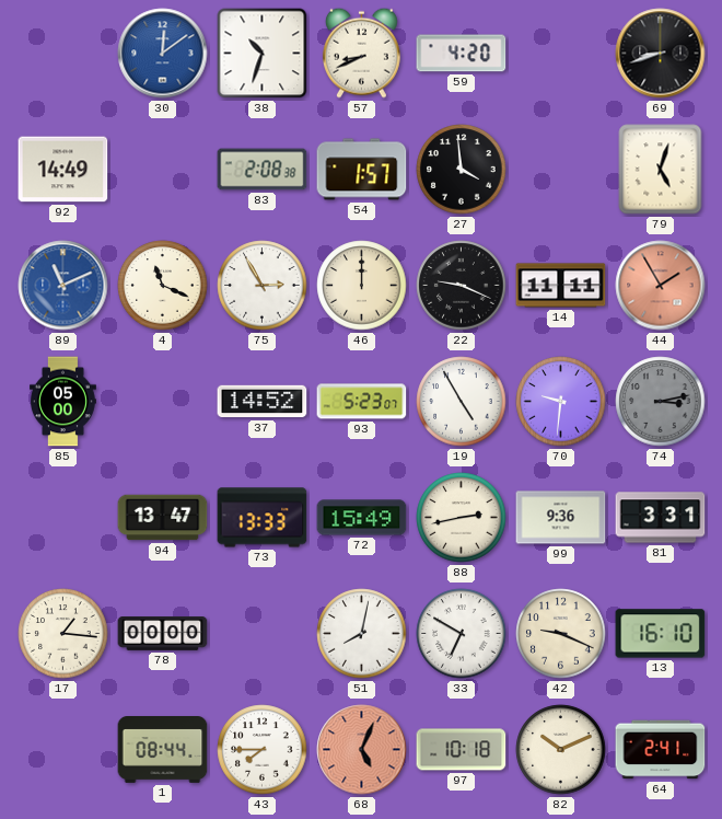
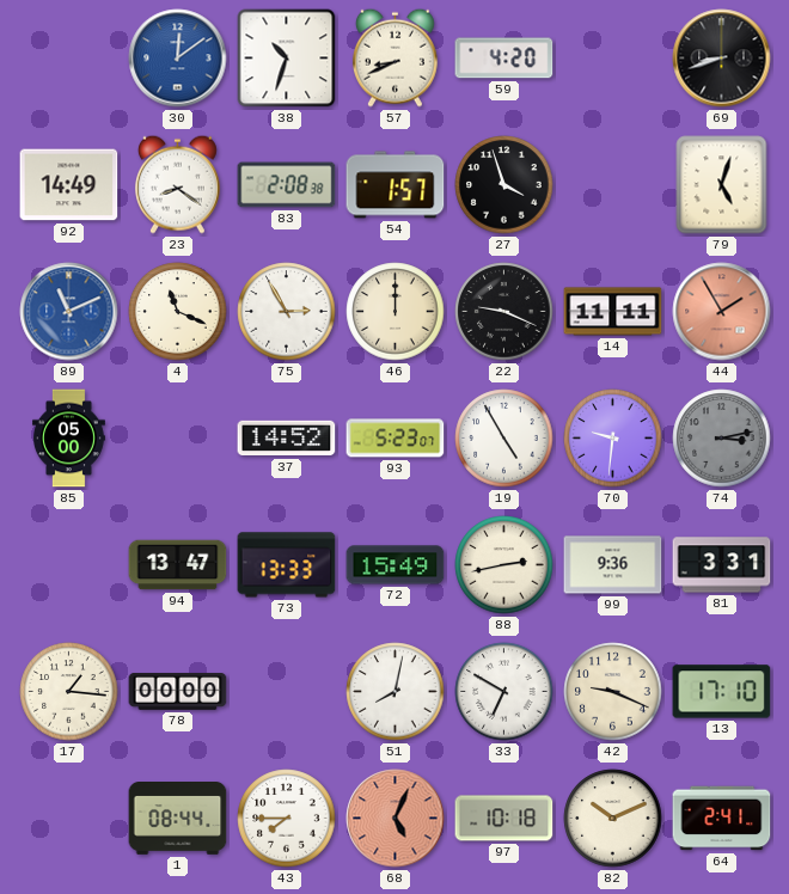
23: none -> 8:21 (177, 184)
27: 3:59 -> 3:57 (504, 185)
13: 16:10 -> 17:10 (722, 692)
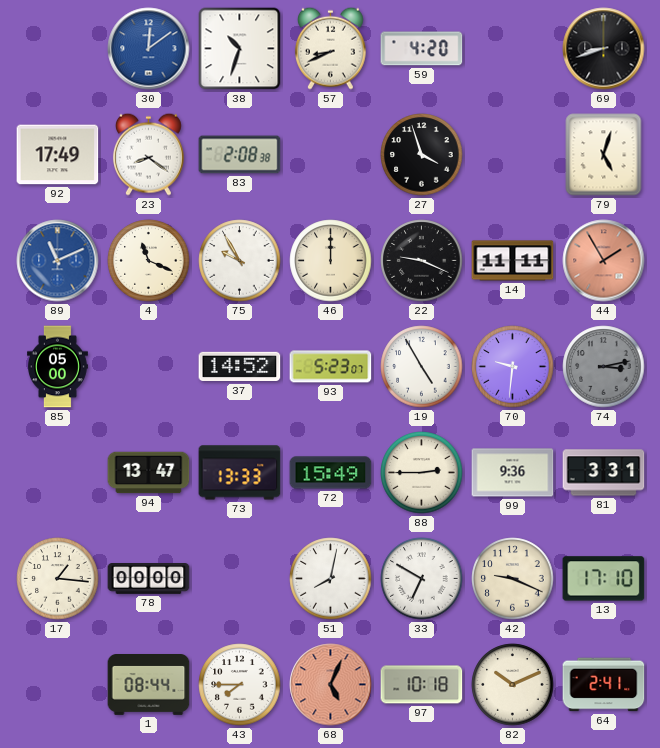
92: 14:49 -> 17:49 (58, 155)
54: 1:57 -> none (396, 185)
75: 2:55 -> 9:55 (240, 261)
88: 2:43 -> 2:45 (422, 473)
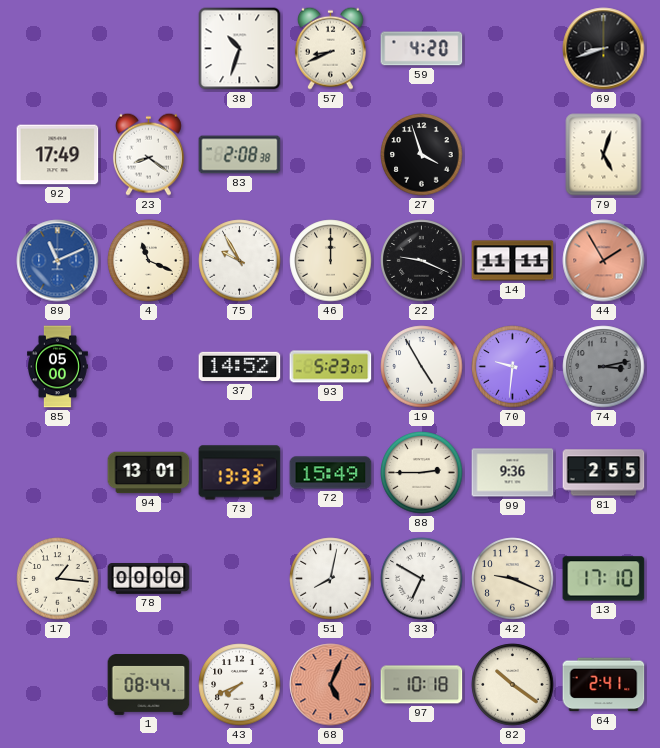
30: 12:09 -> none (149, 49)
94: 13:47 -> 13:01 (149, 473)
81: 3:31 -> 2:55 (604, 473)
43: 7:45 -> 7:41 (240, 685)
82: 10:11 -> 10:21 (513, 685)
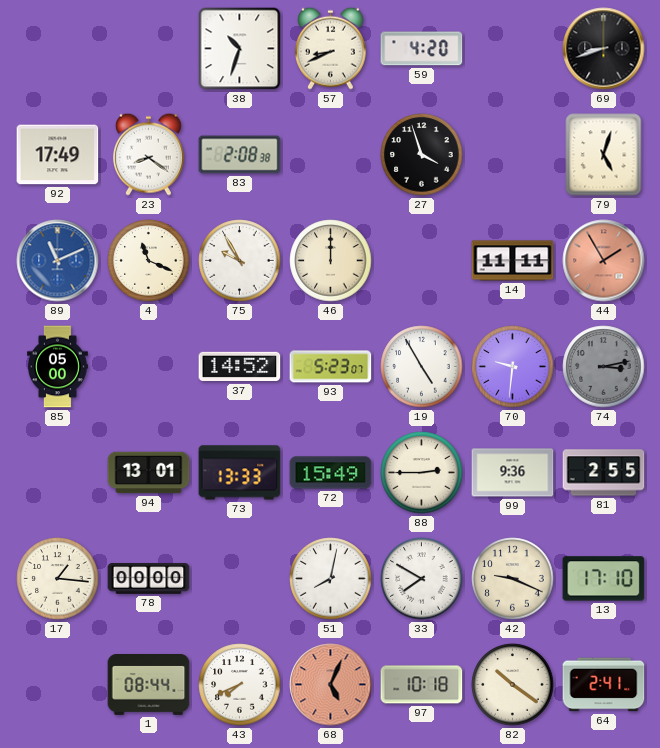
22: 9:19 -> none (422, 261)
33: 6:50 -> 7:50 (422, 579)
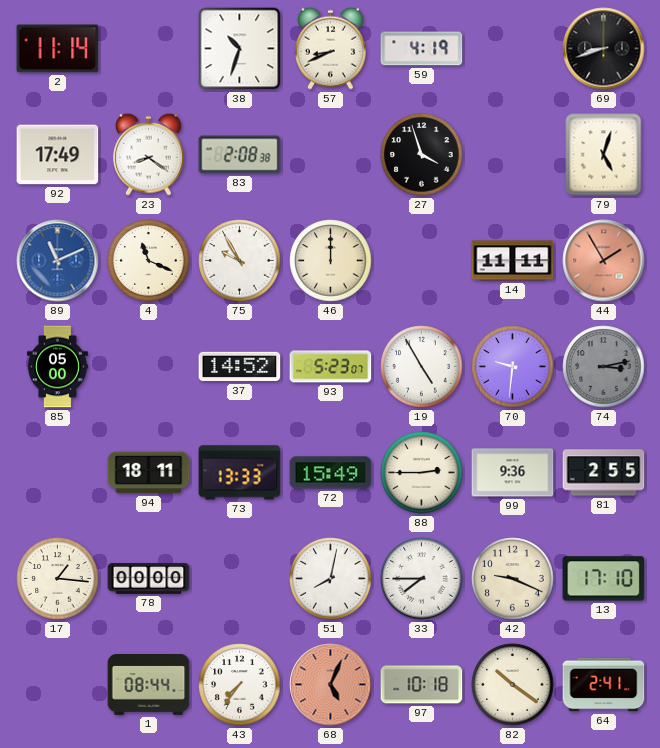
2: none -> 11:14 (58, 49)
59: 4:20 -> 4:19 (422, 49)
94: 13:01 -> 18:11 (149, 473)
33: 7:50 -> 7:45 (422, 579)
43: 7:41 -> 7:36 (240, 685)
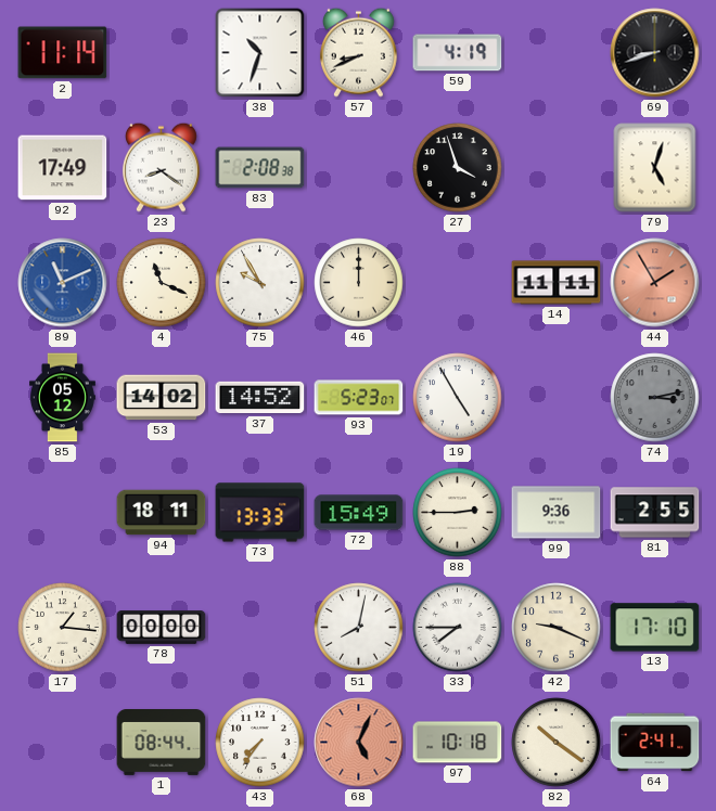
85: 05:00 -> 05:12 (63, 398)
53: none -> 14:02 (162, 398)
70: 9:31 -> none (513, 367)
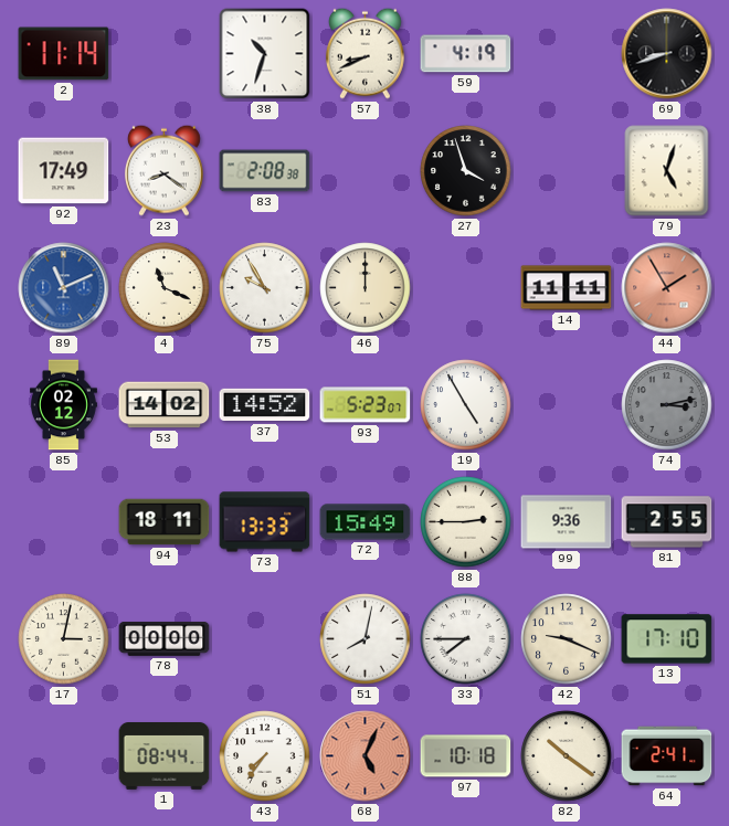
85: 05:12 -> 02:12 (64, 405)
17: 1:16 -> 3:02 (64, 639)
